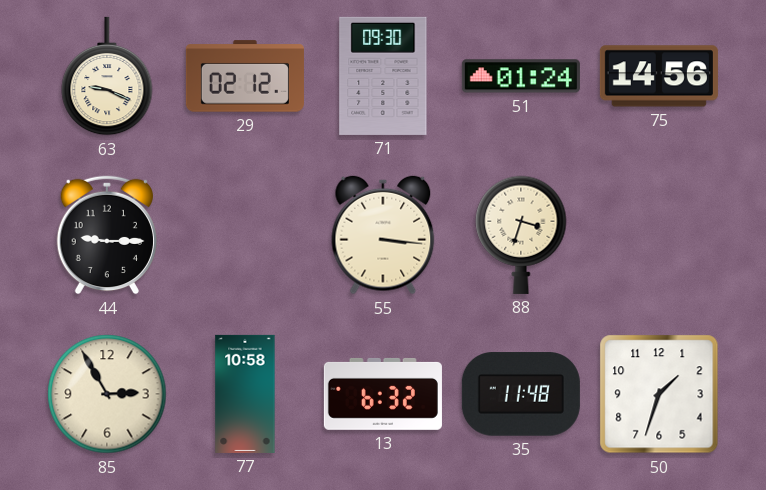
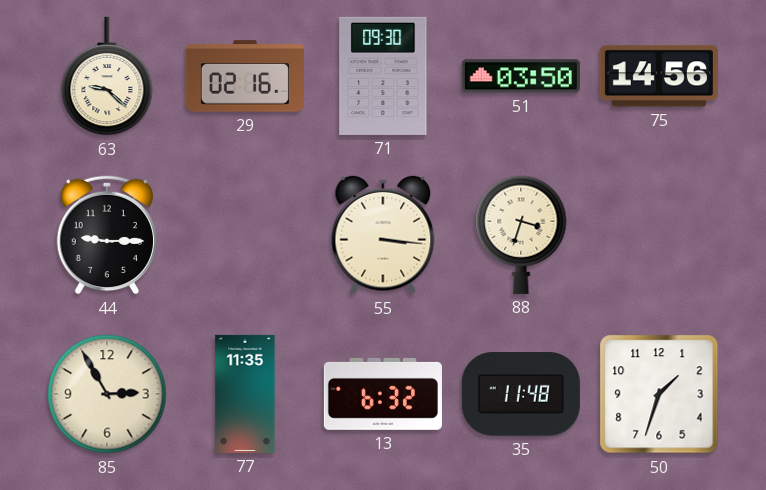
63: 9:19 -> 9:22 (107, 76)
29: 02:12 -> 02:16 (245, 76)
51: 01:24 -> 03:50 (521, 76)
77: 10:58 -> 11:35 (245, 394)
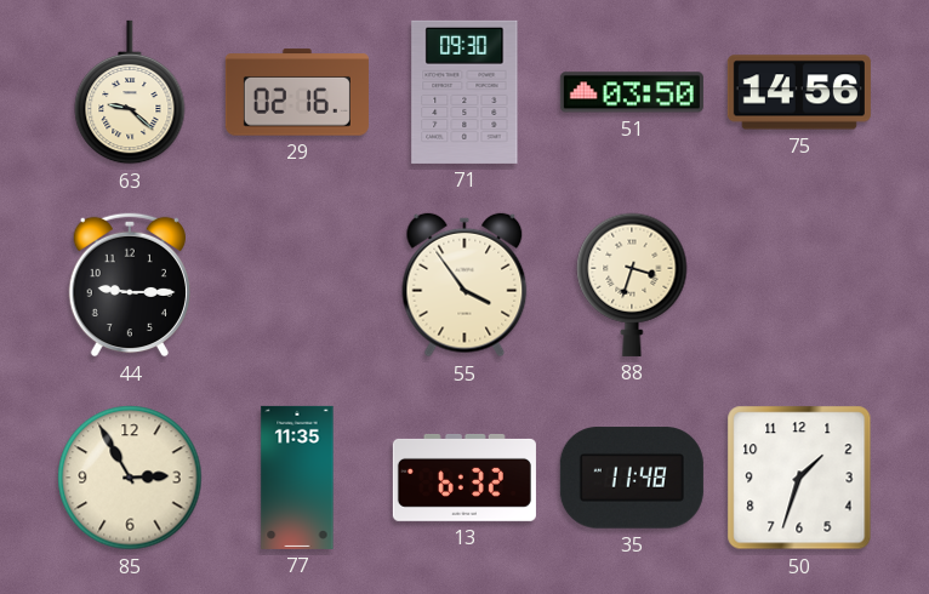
55: 3:16 -> 3:54 (464, 285)
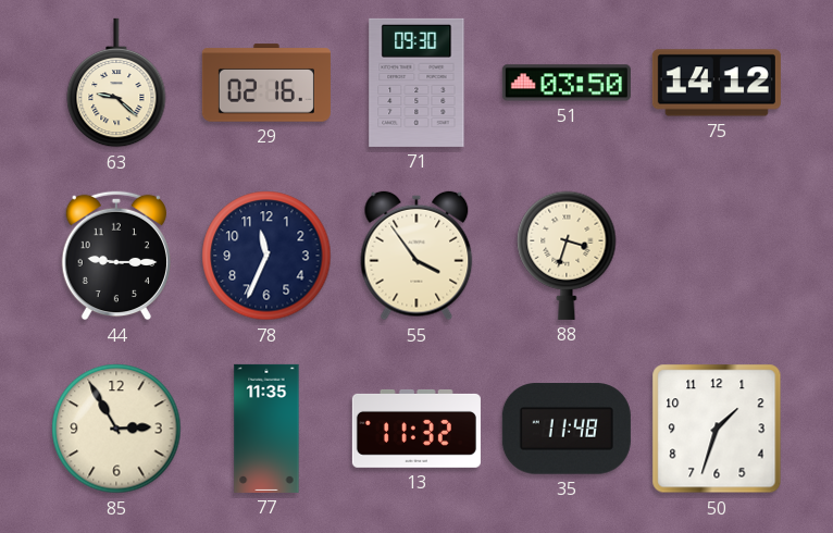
75: 14:56 -> 14:12 (717, 83)
78: none -> 11:34 (266, 256)
13: 6:32 -> 11:32 (416, 429)
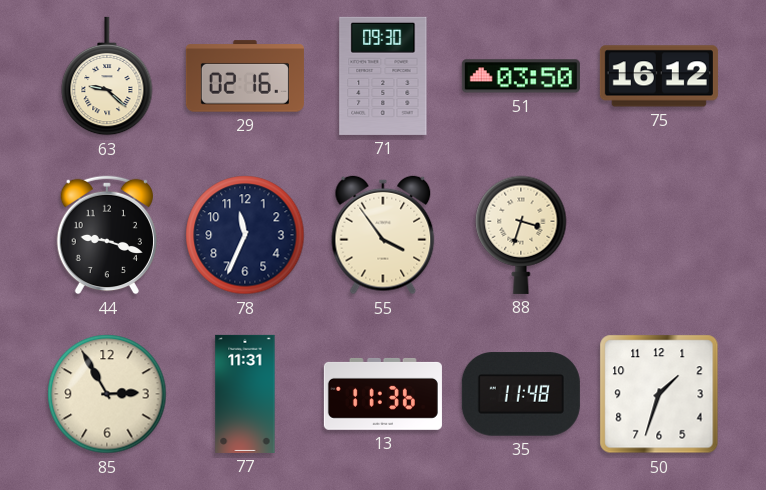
75: 14:12 -> 16:12 (659, 76)
44: 9:15 -> 9:18 (107, 235)
77: 11:35 -> 11:31 (245, 394)
13: 11:32 -> 11:36 (383, 394)
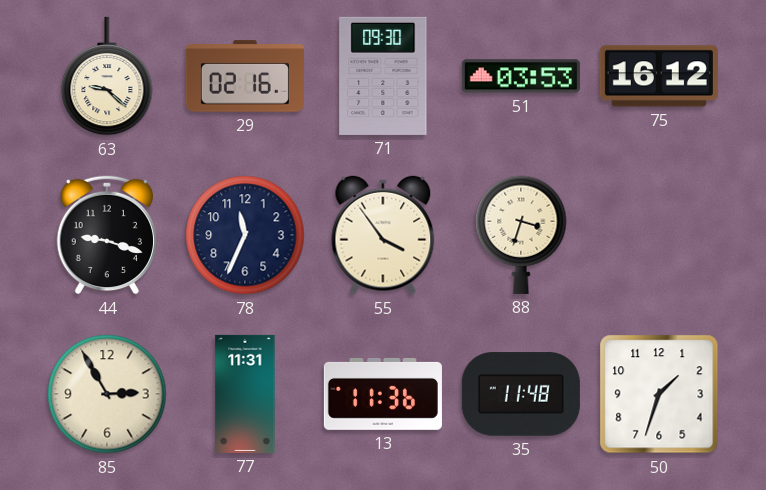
51: 03:50 -> 03:53 (521, 76)
